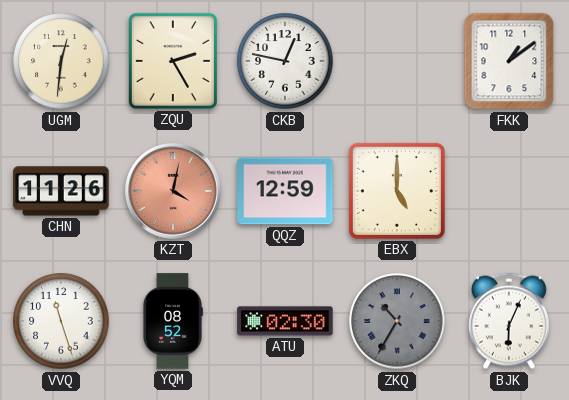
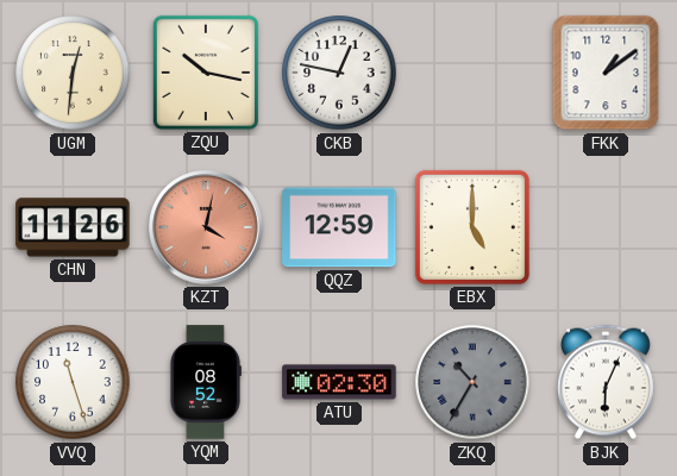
ZQU: 2:25 -> 10:17 (206, 73)
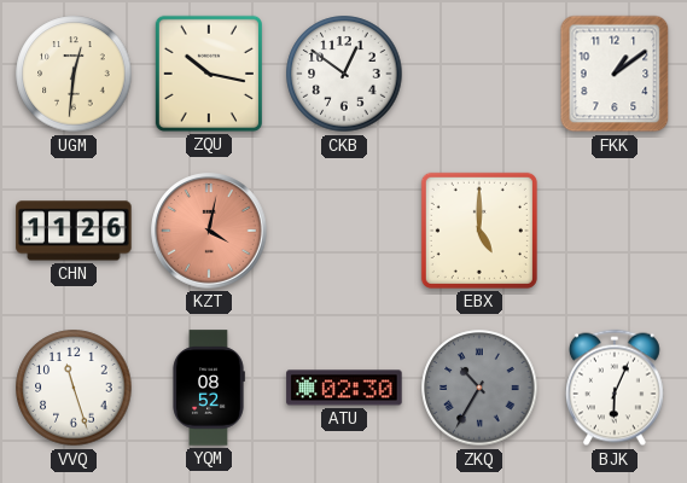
CKB: 12:47 -> 12:51 (344, 74)
QQZ: 12:59 -> none (339, 227)
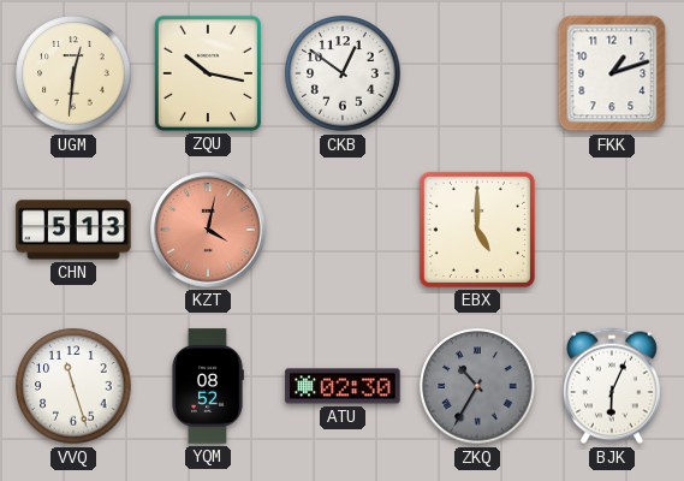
FKK: 1:09 -> 1:12 (612, 73)
CHN: 11:26 -> 5:13 (73, 230)
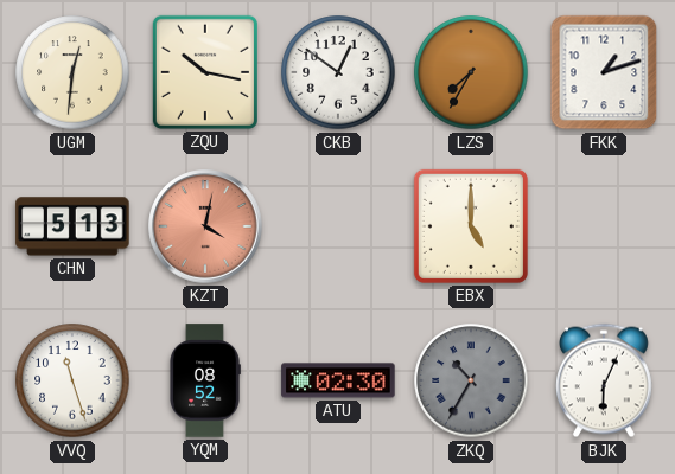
LZS: none -> 7:35 (471, 72)
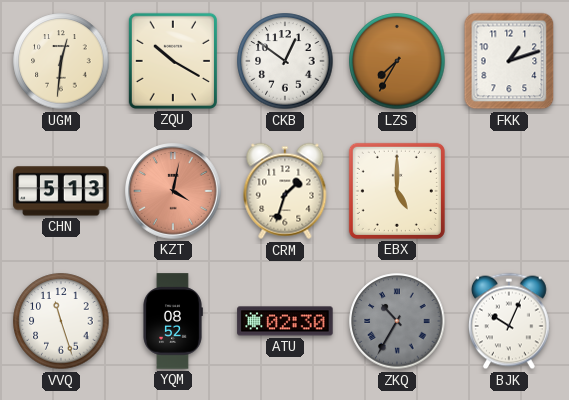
ZQU: 10:17 -> 10:20 (173, 61)
CRM: none -> 1:33 (285, 191)
BJK: 6:04 -> 10:04 (509, 321)
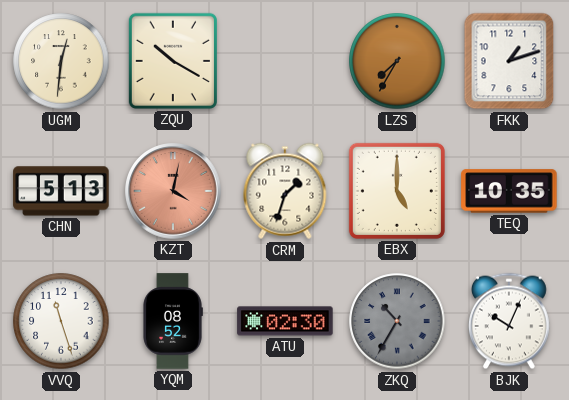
CKB: 12:51 -> none (285, 61)
TEQ: none -> 10:35 (509, 191)
